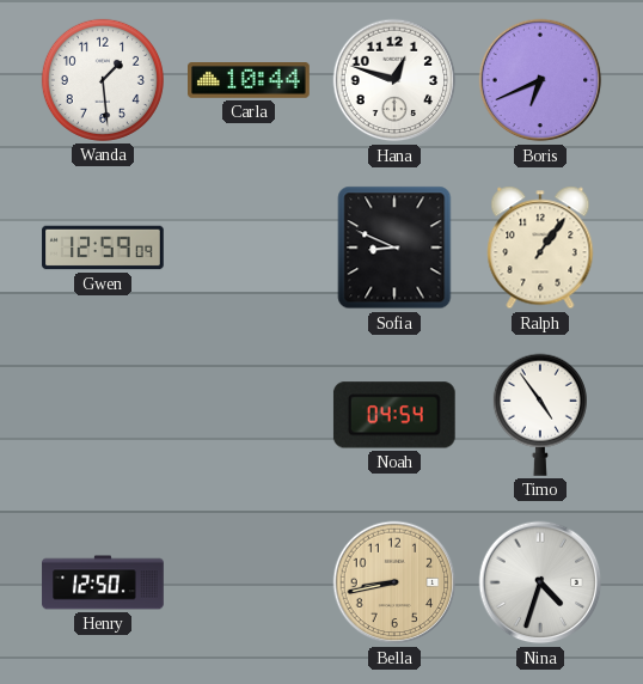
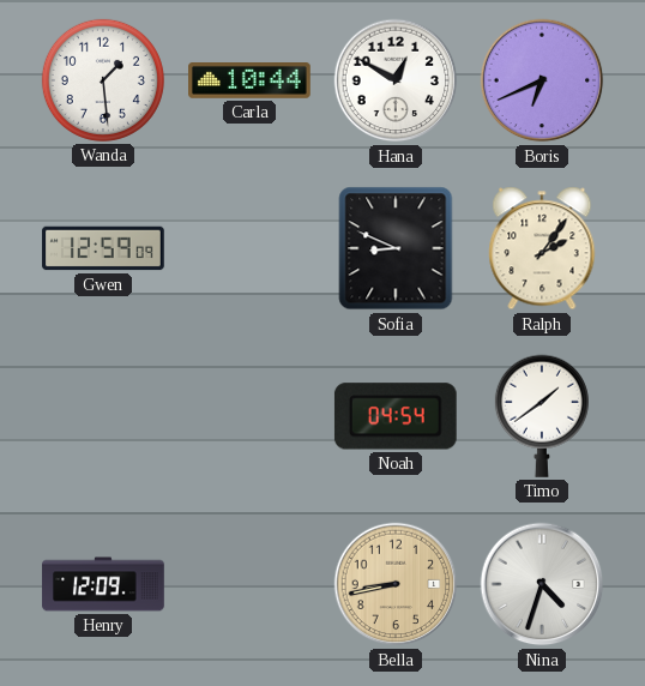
Hana: 12:48 -> 12:50 (396, 80)
Ralph: 1:06 -> 2:06 (542, 248)
Timo: 4:54 -> 1:39 (542, 416)
Henry: 12:50 -> 12:09 (103, 584)
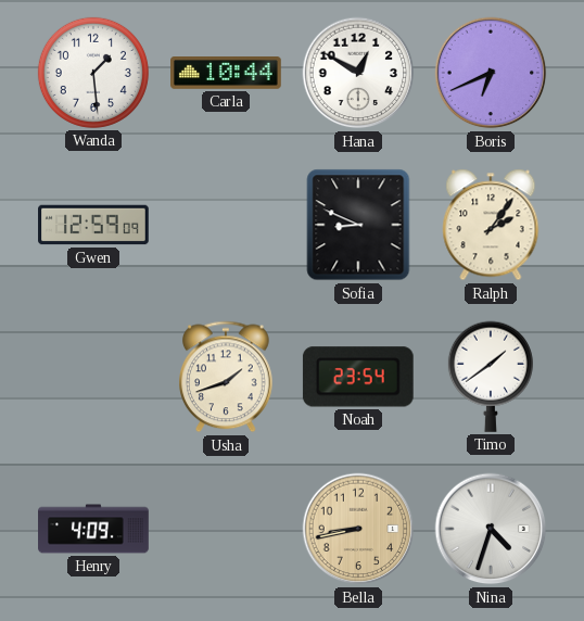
Usha: none -> 1:42 (227, 377)
Noah: 04:54 -> 23:54 (358, 377)
Henry: 12:09 -> 4:09 (93, 529)
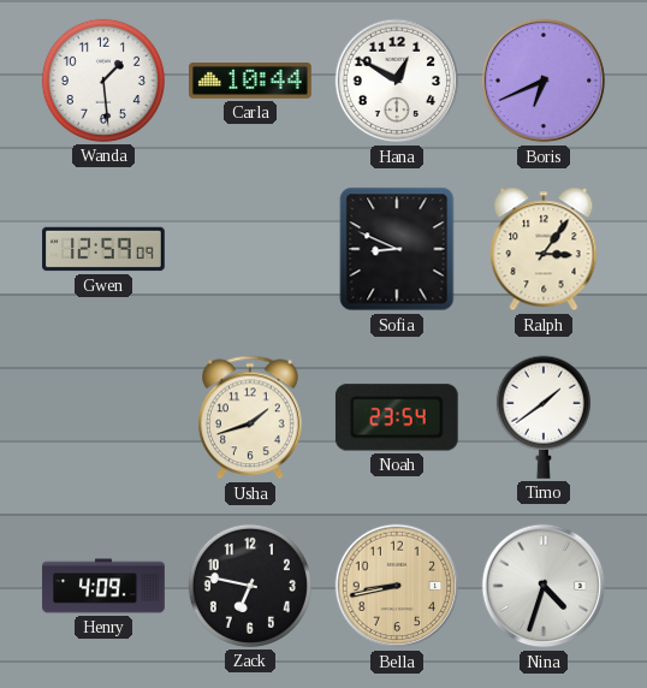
Ralph: 2:06 -> 3:06 (544, 249)
Zack: none -> 6:47 (250, 586)
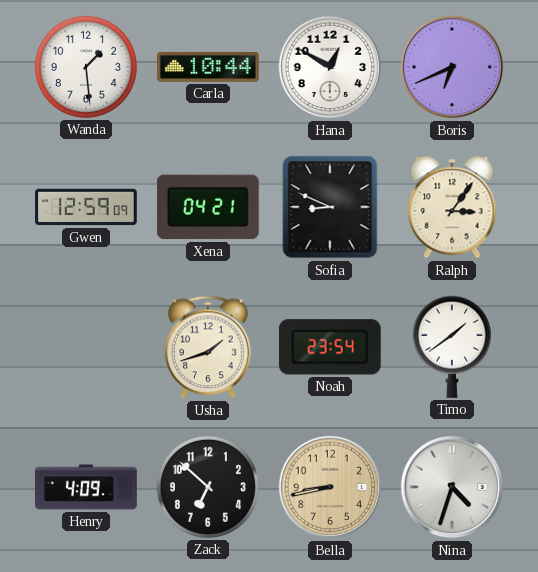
Xena: none -> 04:21 (208, 207)
Zack: 6:47 -> 6:52 (208, 487)
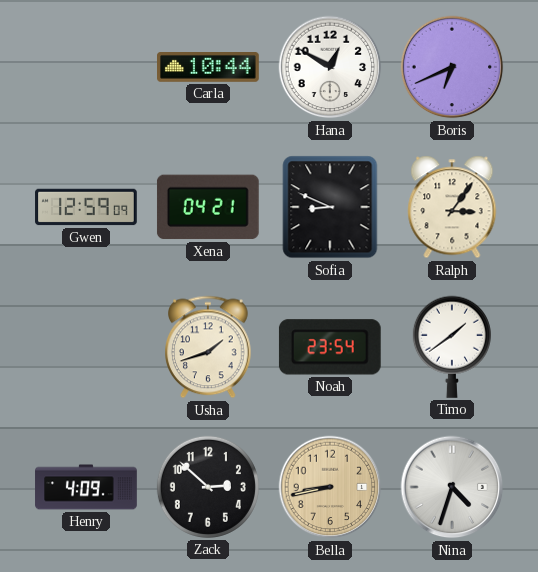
Wanda: 1:29 -> none (86, 67)
Zack: 6:52 -> 2:52 (208, 487)
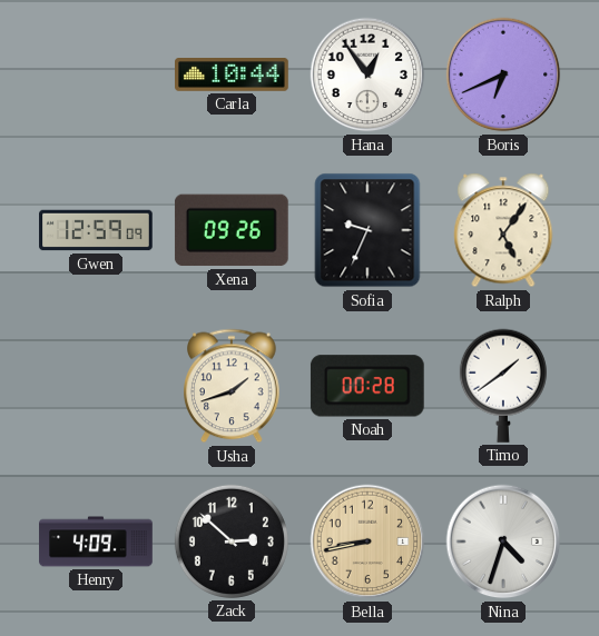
Hana: 12:50 -> 12:54 (367, 74)
Xena: 04:21 -> 09:26 (232, 230)
Sofia: 8:49 -> 9:34 (367, 230)
Ralph: 3:06 -> 5:06 (503, 230)
Noah: 23:54 -> 00:28 (367, 386)
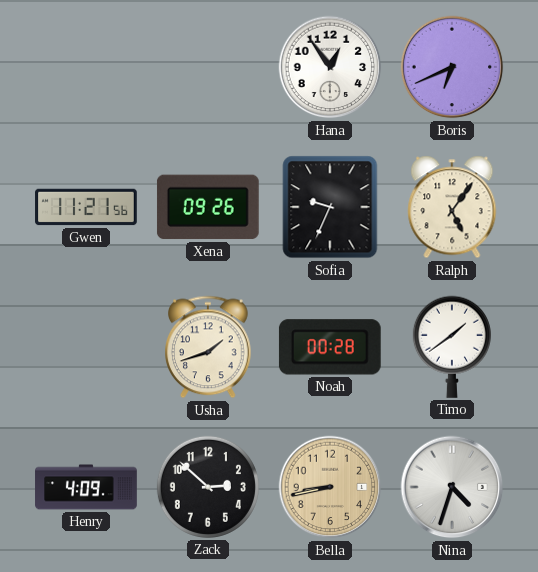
Carla: 10:44 -> none (233, 76)
Gwen: 12:59 -> 11:21 (86, 207)
